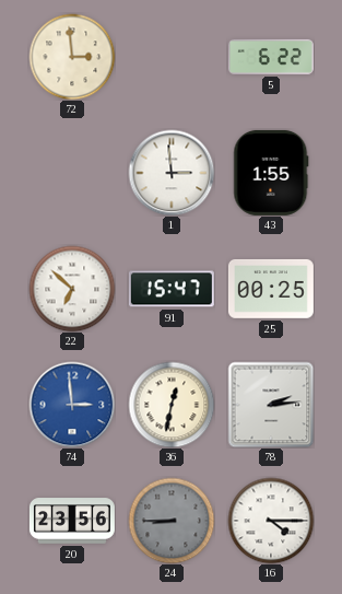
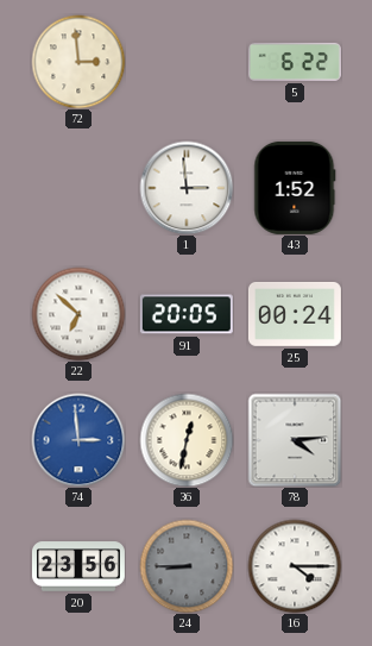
43: 1:55 -> 1:52 (295, 188)
91: 15:47 -> 20:05 (187, 314)
25: 00:25 -> 00:24 (295, 314)
78: 2:14 -> 4:14 (295, 440)
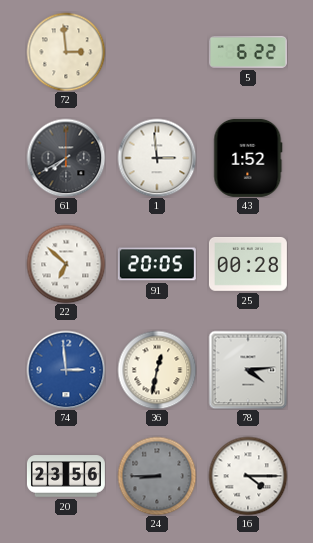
61: none -> 7:40 (66, 158)
25: 00:24 -> 00:28 (248, 264)
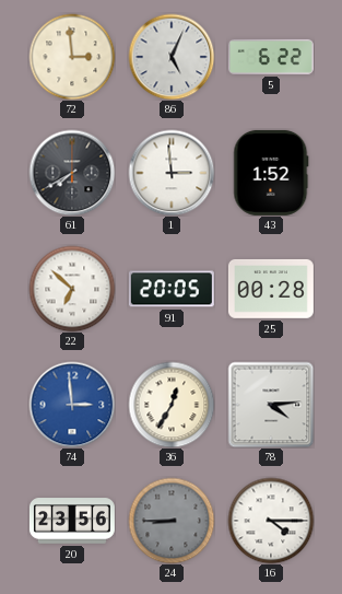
86: none -> 5:04 (172, 57)
36: 12:32 -> 12:35 (172, 405)
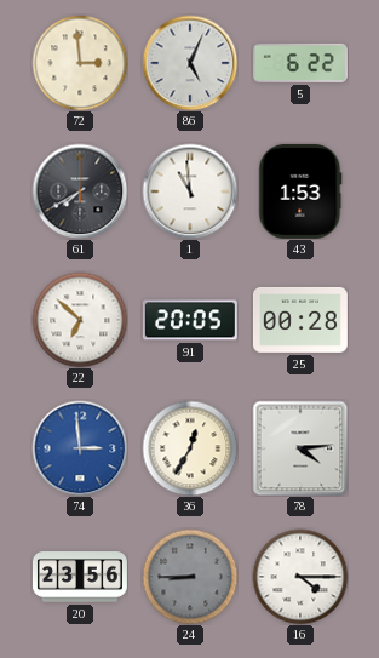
1: 2:59 -> 10:59 (190, 191)
43: 1:52 -> 1:53 (300, 191)
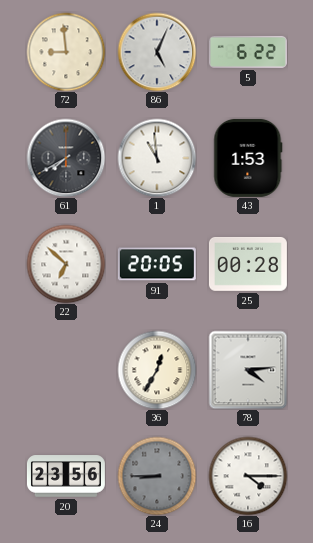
72: 2:59 -> 8:59 (66, 52)
74: 2:59 -> none (80, 448)
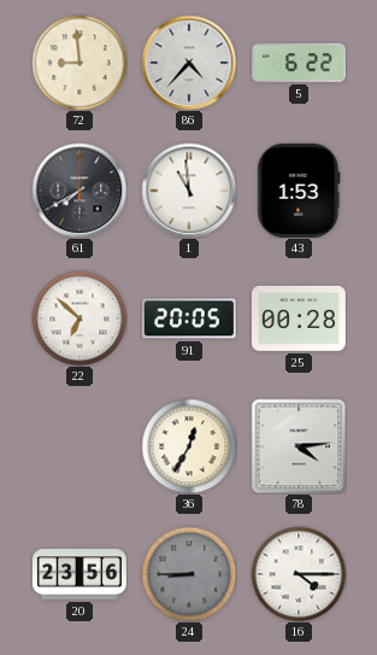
86: 5:04 -> 4:37 (189, 63)
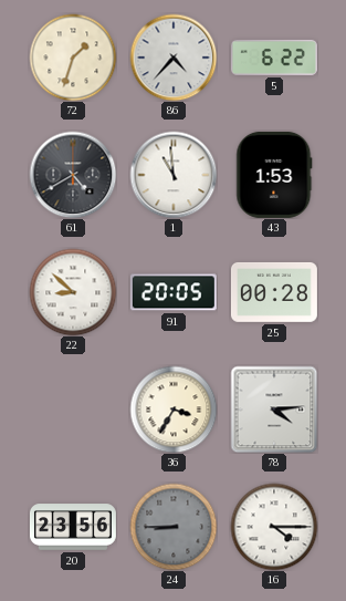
72: 8:59 -> 1:33 (73, 58)
61: 7:40 -> 4:40 (73, 175)
22: 6:52 -> 8:52 (73, 292)
36: 12:35 -> 3:35 (174, 410)
